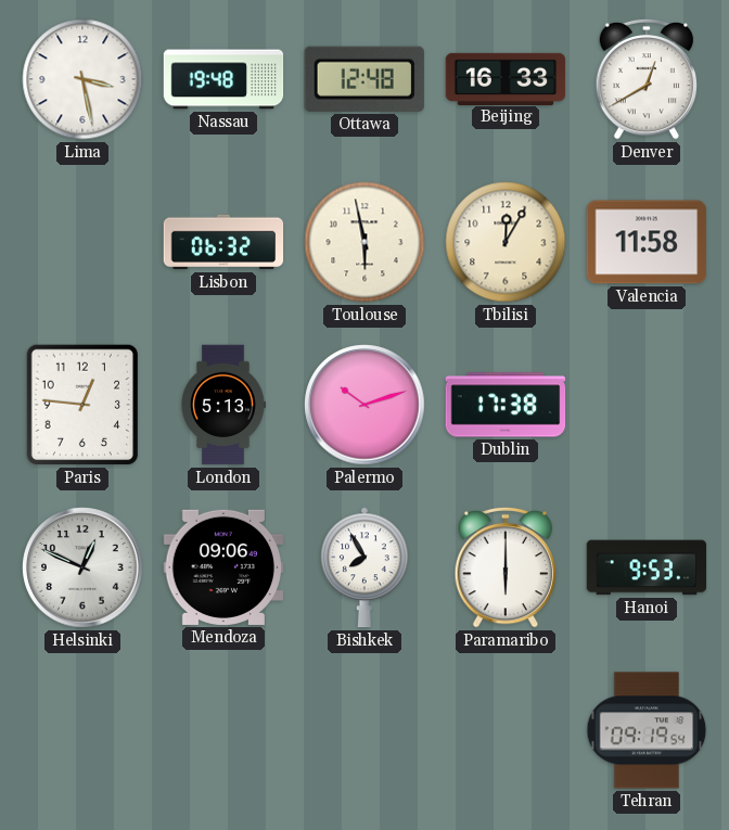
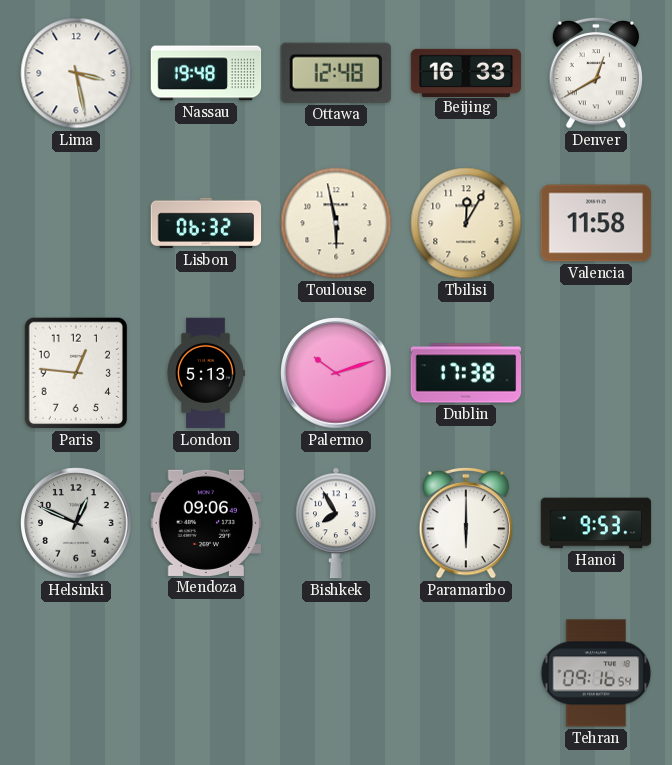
Tehran: 09:19 -> 09:16 (596, 673)
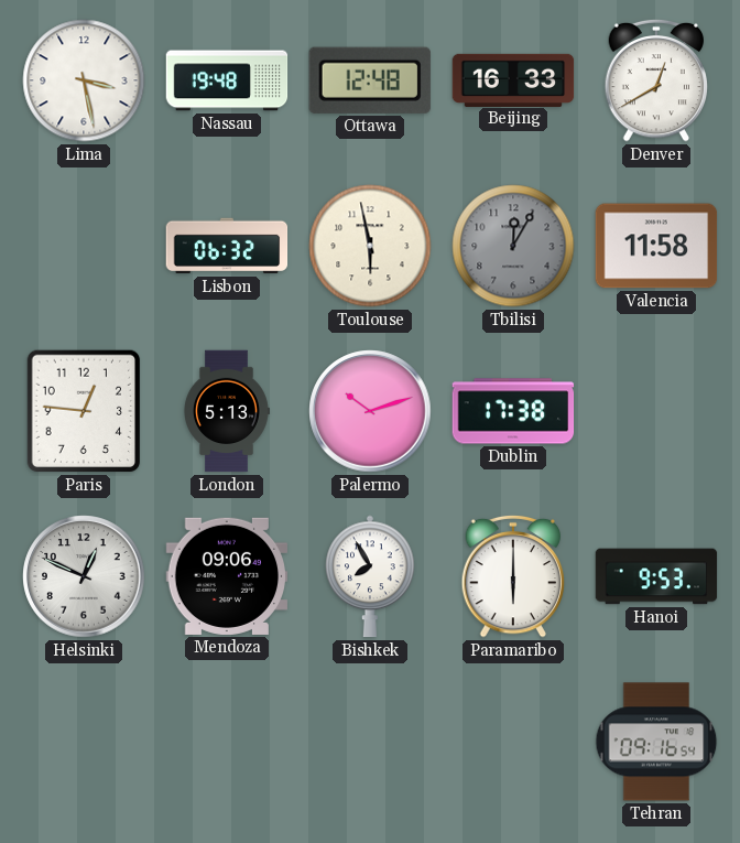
Tbilisi dial: cream -> grey (513, 246)
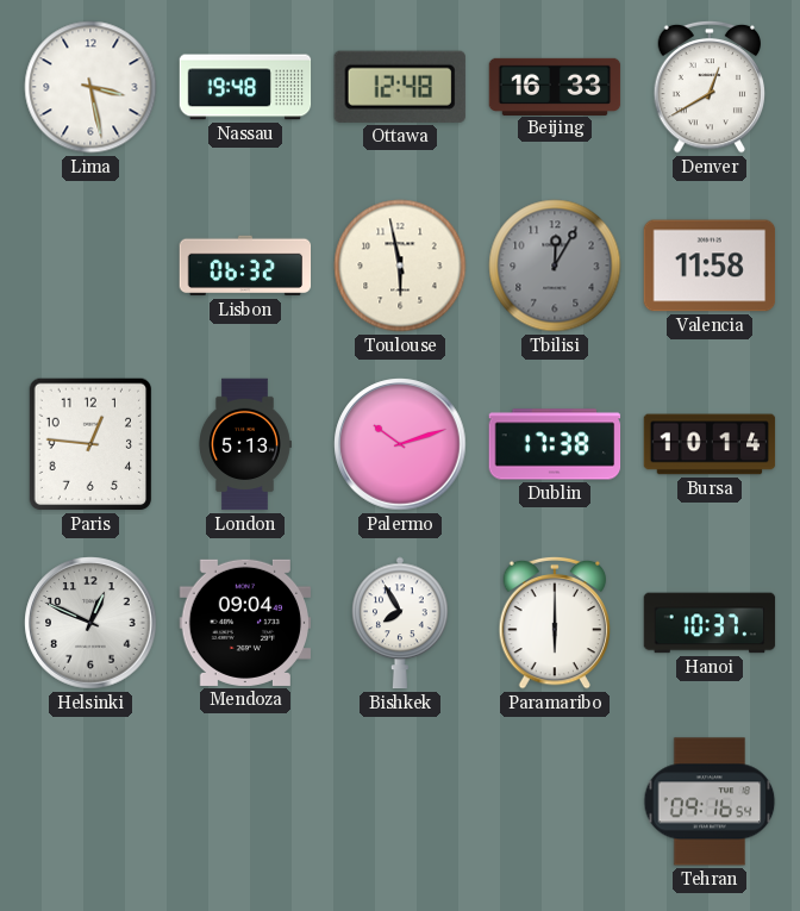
Bursa: none -> 10:14 (710, 444)
Mendoza: 09:06 -> 09:04 (245, 623)
Hanoi: 9:53 -> 10:37 (710, 623)
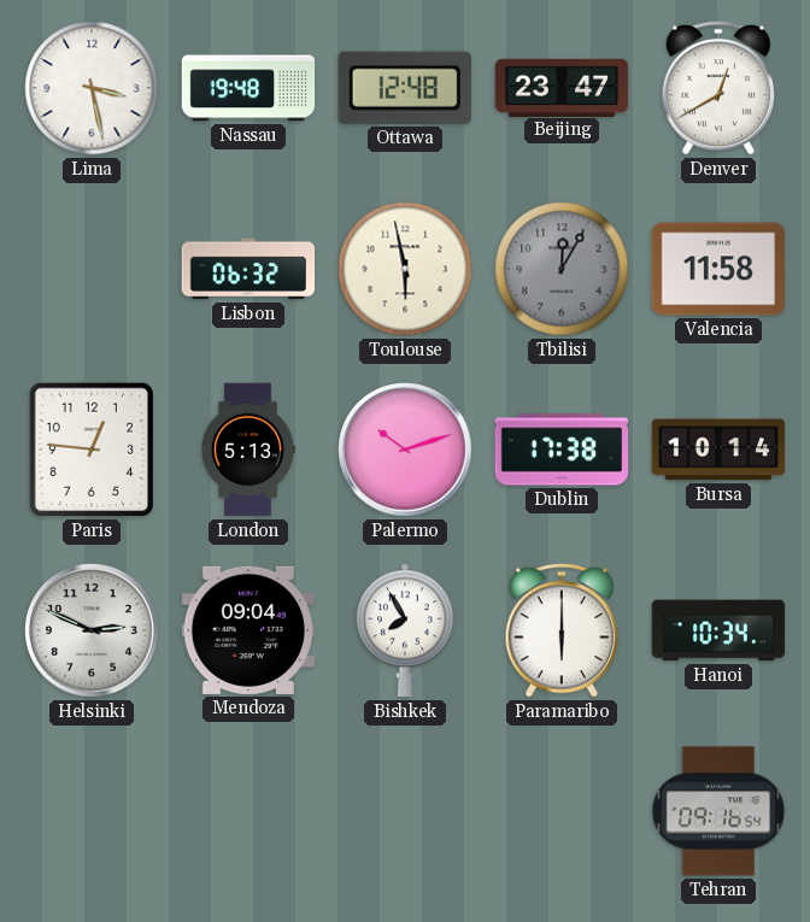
Beijing: 16:33 -> 23:47 (562, 87)
Helsinki: 12:49 -> 2:49 (92, 630)
Hanoi: 10:37 -> 10:34 (718, 630)
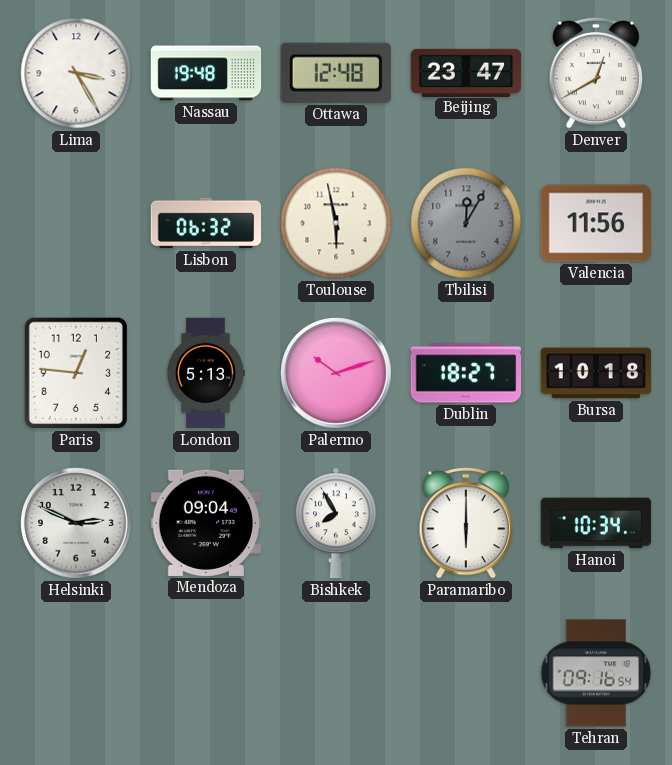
Lima: 3:28 -> 3:25 (76, 73)
Valencia: 11:58 -> 11:56 (596, 223)
Dublin: 17:38 -> 18:27 (466, 373)
Bursa: 10:14 -> 10:18 (596, 373)
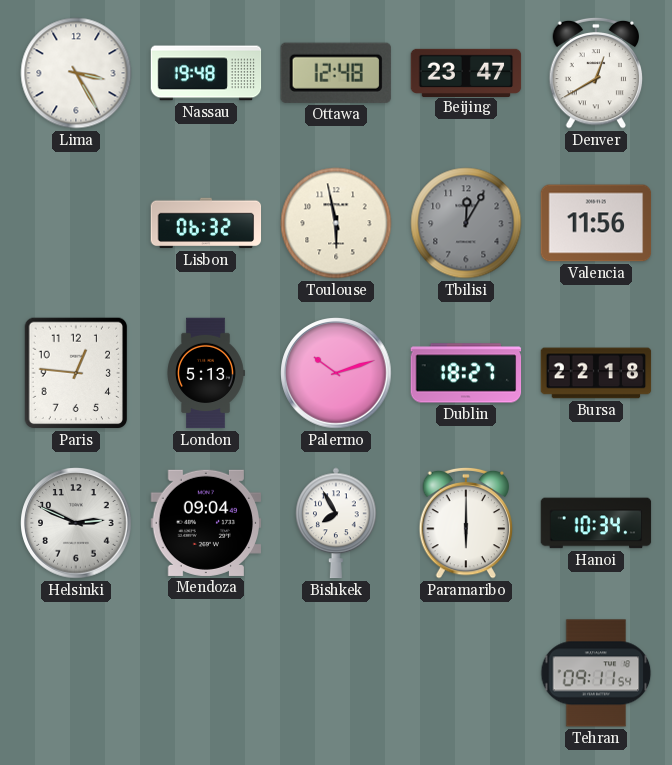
Bursa: 10:18 -> 22:18 (596, 373)
Tehran: 09:16 -> 09:11 (596, 673)
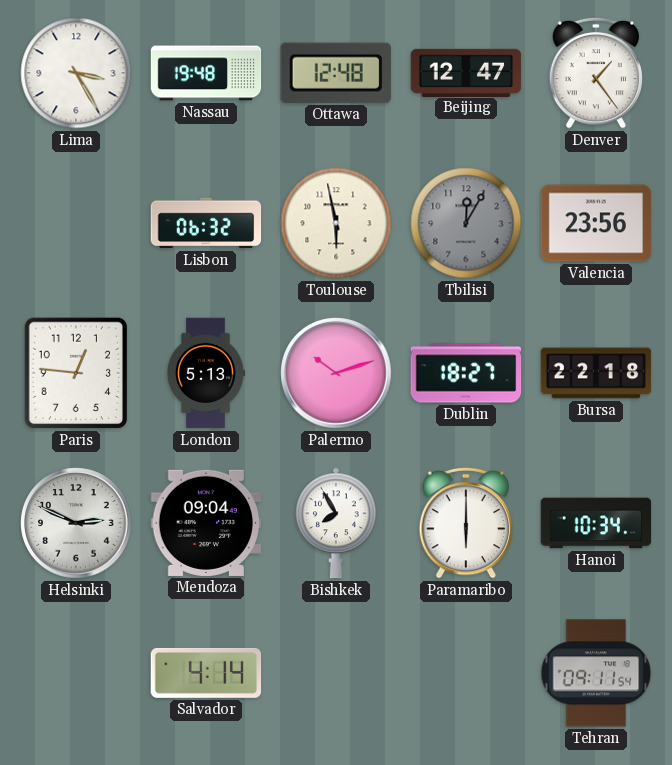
Beijing: 23:47 -> 12:47 (466, 72)
Denver: 12:40 -> 1:24 (596, 73)
Valencia: 11:56 -> 23:56 (596, 223)
Salvador: none -> 4:14 (206, 673)
